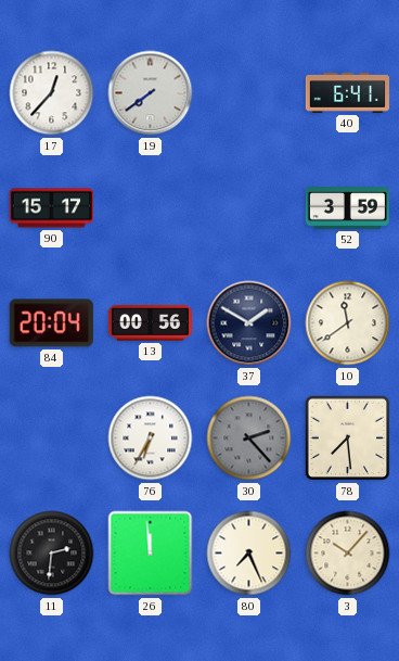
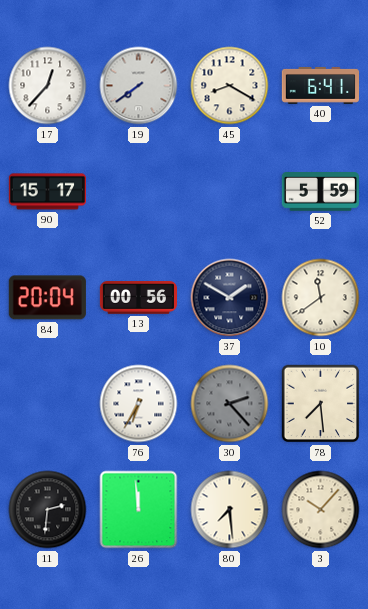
45: none -> 8:20 (230, 86)
52: 3:59 -> 5:59 (320, 192)
80: 7:26 -> 7:29 (230, 510)
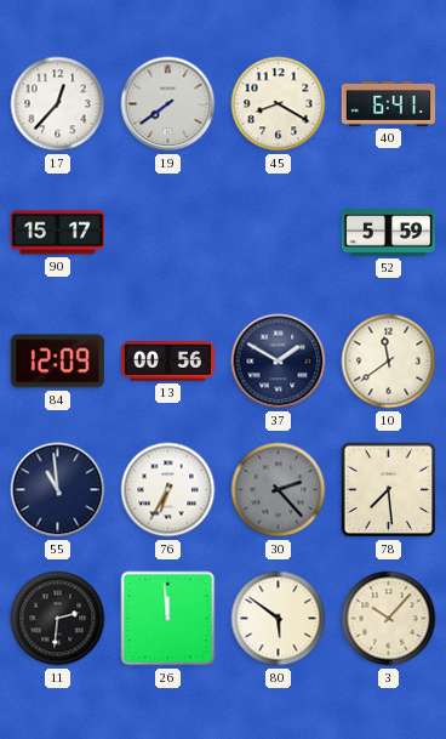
84: 20:04 -> 12:09 (57, 362)
55: none -> 10:59 (58, 490)
80: 7:29 -> 5:51 (279, 619)
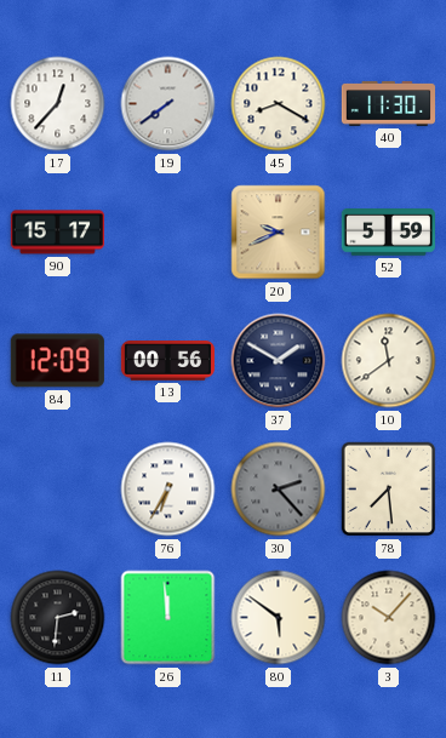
40: 6:41 -> 11:30 (388, 104)
20: none -> 9:41 (279, 233)
55: 10:59 -> none (58, 490)
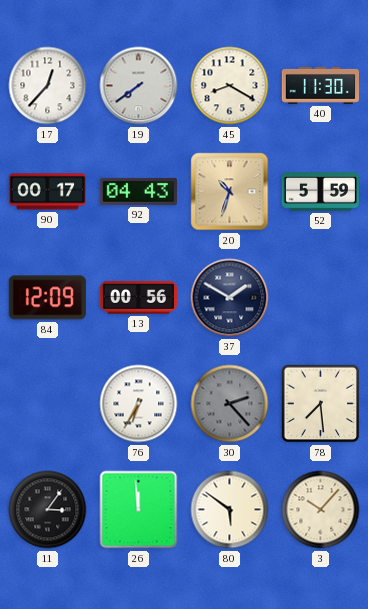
90: 15:17 -> 00:17 (47, 192)
92: none -> 04:43 (138, 191)
20: 9:41 -> 10:33 (230, 192)
10: 11:39 -> none (389, 361)
11: 2:31 -> 3:06 (48, 510)
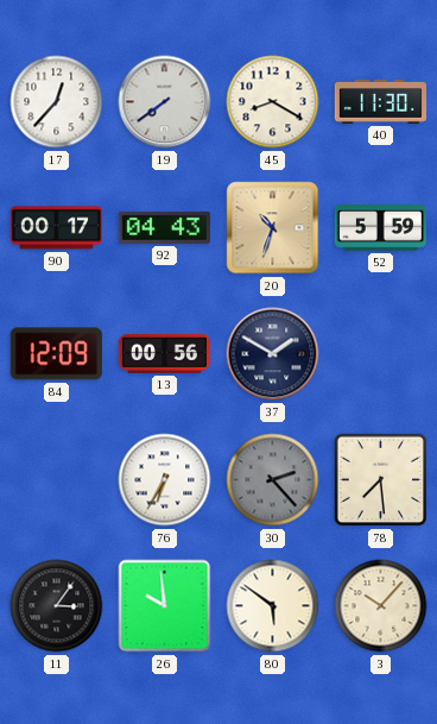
26: 11:59 -> 9:59 (165, 606)
